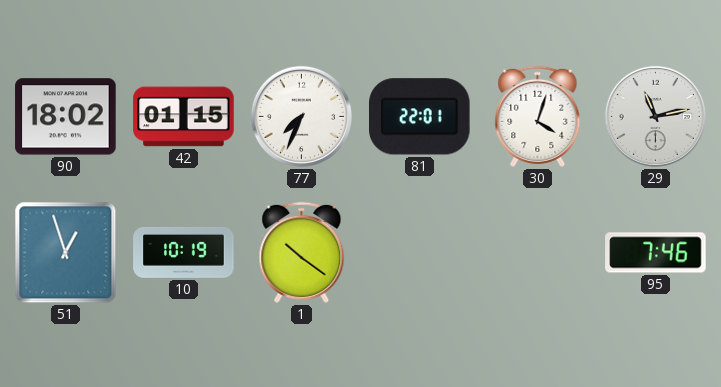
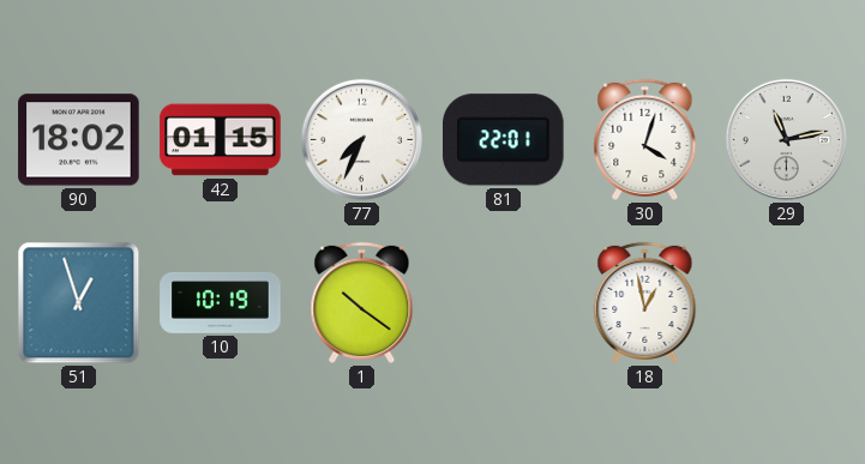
18: none -> 12:58 (645, 302)
95: 7:46 -> none (656, 253)
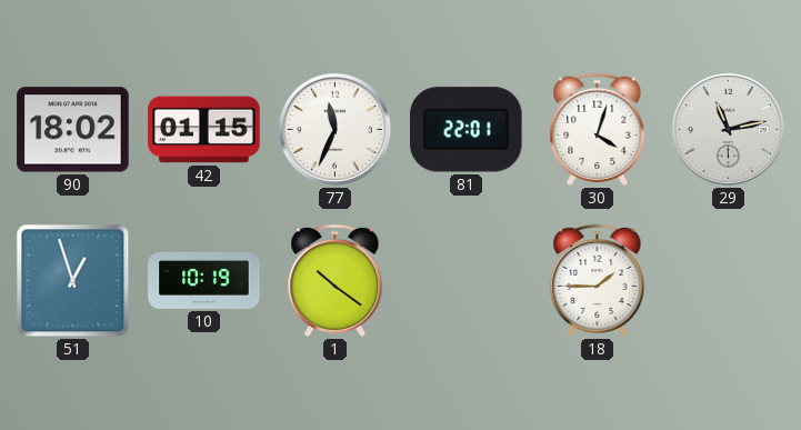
77: 7:34 -> 11:34 (334, 129)
18: 12:58 -> 1:45 (598, 280)
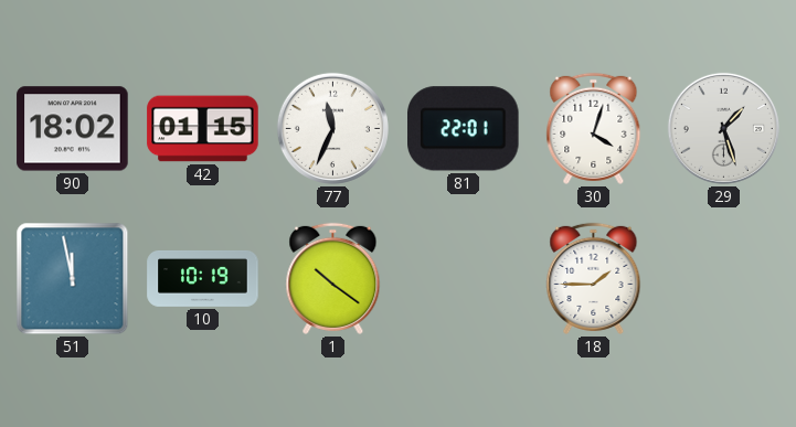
29: 11:13 -> 1:27 (723, 128)
51: 12:57 -> 11:58 (73, 279)
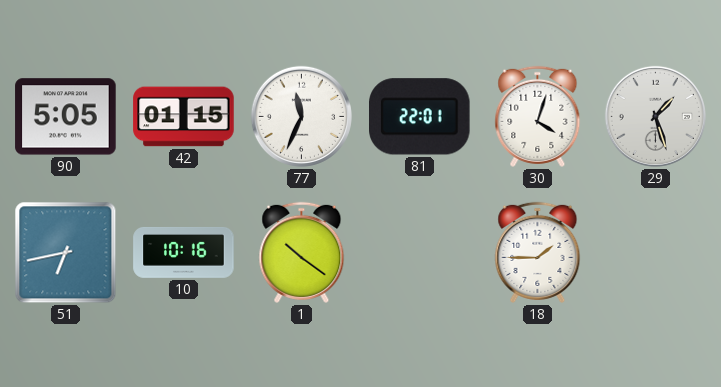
90: 18:02 -> 5:05 (66, 117)
51: 11:58 -> 6:43 (66, 253)
10: 10:19 -> 10:16 (184, 252)
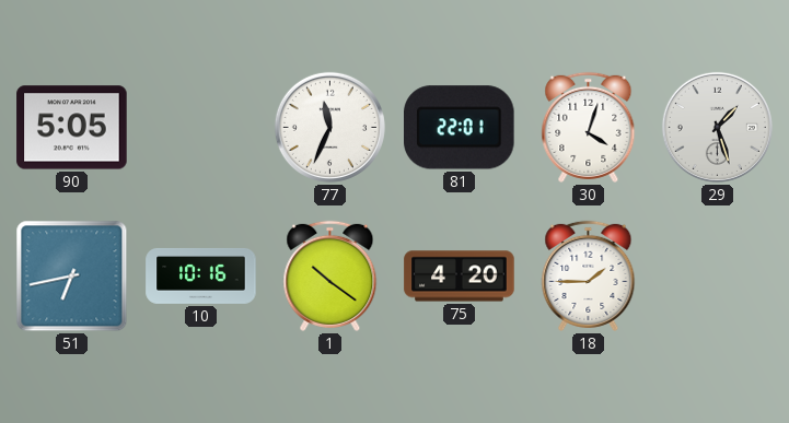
42: 01:15 -> none (184, 117)
75: none -> 4:20 (460, 277)
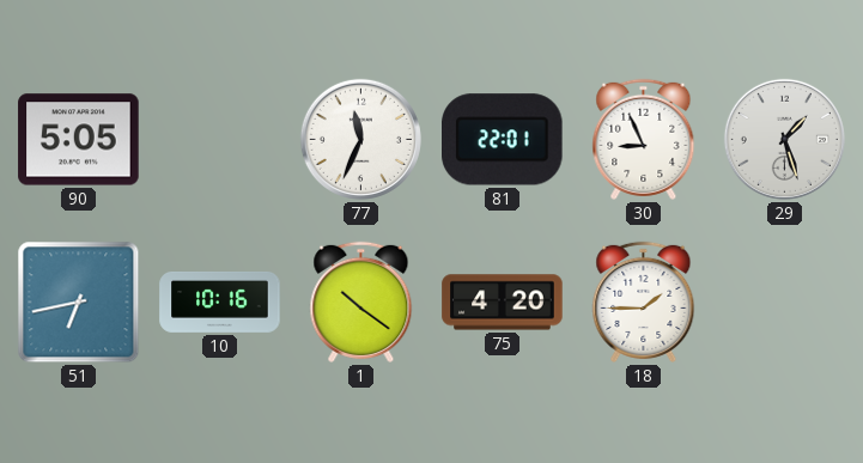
30: 4:03 -> 8:56 (644, 139)
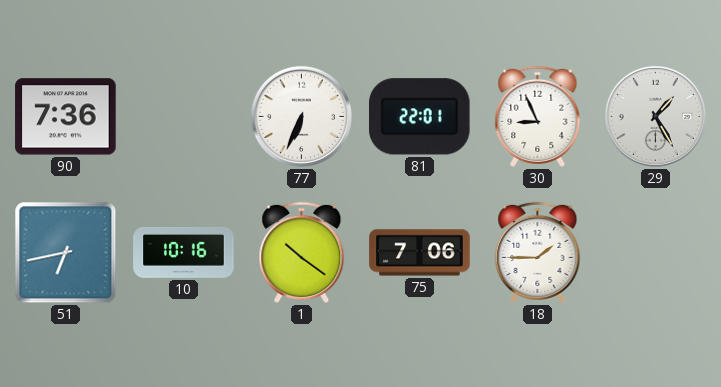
90: 5:05 -> 7:36 (66, 117)
77: 11:34 -> 6:34 (301, 116)
29: 1:27 -> 1:25 (655, 116)
75: 4:20 -> 7:06 (420, 253)
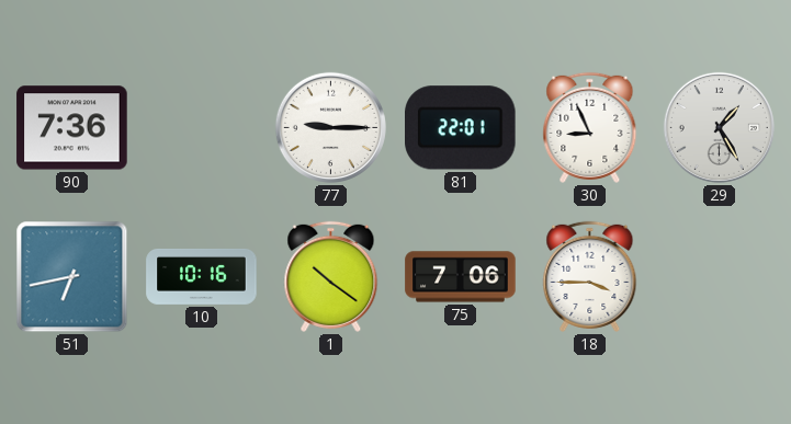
77: 6:34 -> 9:15 (330, 127)
18: 1:45 -> 3:45 (590, 276)
